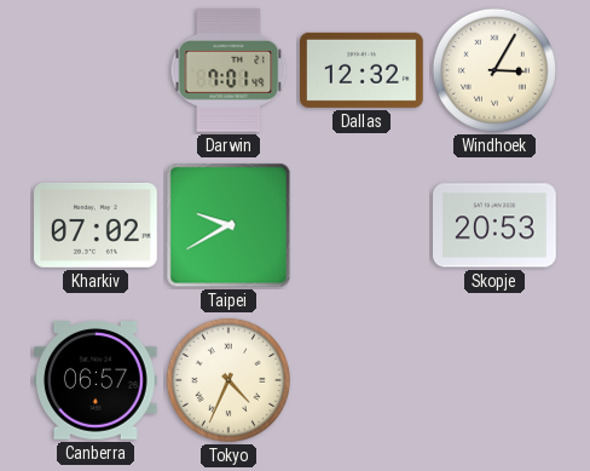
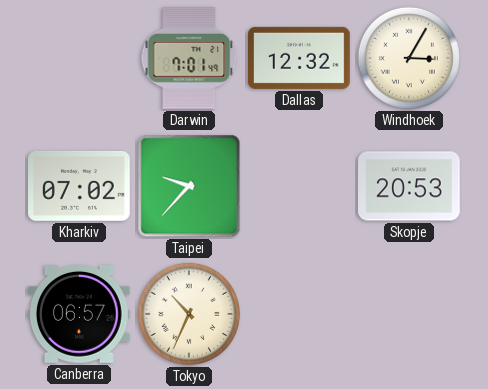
Taipei: 9:40 -> 9:37 (189, 186)
Tokyo: 4:34 -> 10:34 (189, 314)
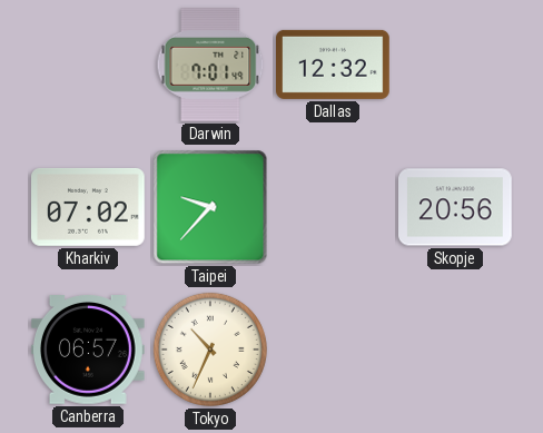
Windhoek: 3:05 -> none (409, 58)
Skopje: 20:53 -> 20:56 (456, 207)
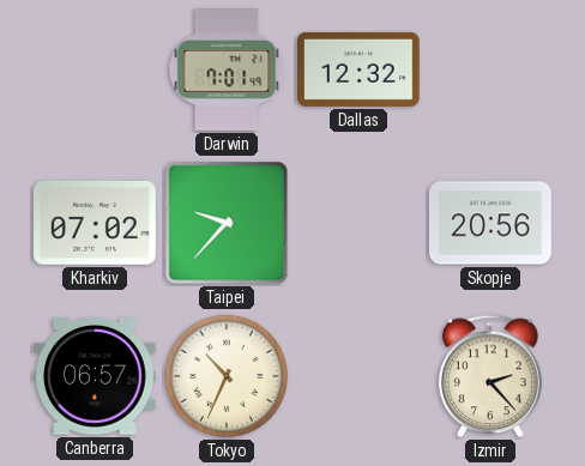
Izmir: none -> 2:23 (491, 376)
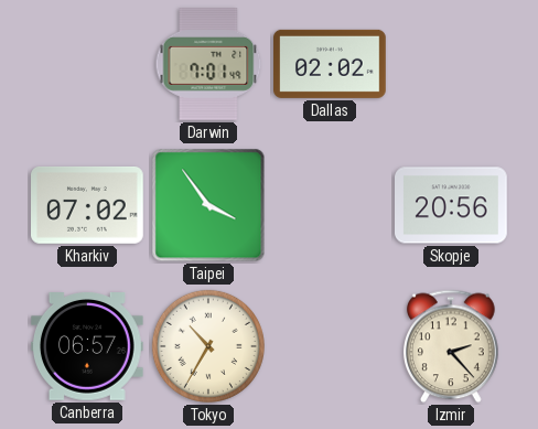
Dallas: 12:32 -> 02:02 (331, 64)
Taipei: 9:37 -> 3:54 (208, 205)
Tokyo: 10:34 -> 10:35 (208, 346)
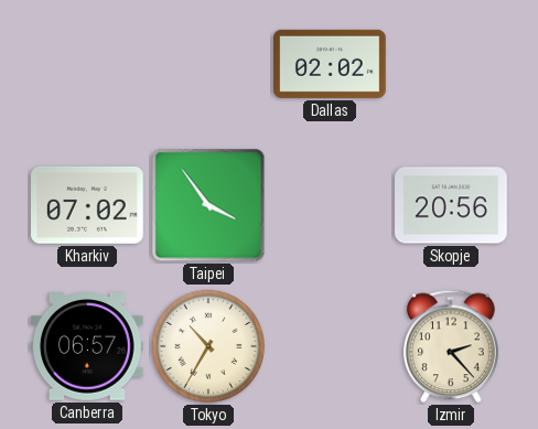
Darwin: 7:01 -> none (208, 65)
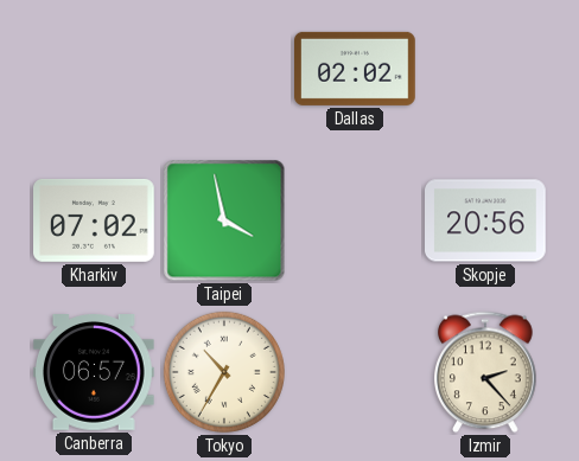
Taipei: 3:54 -> 3:58 (224, 220)
